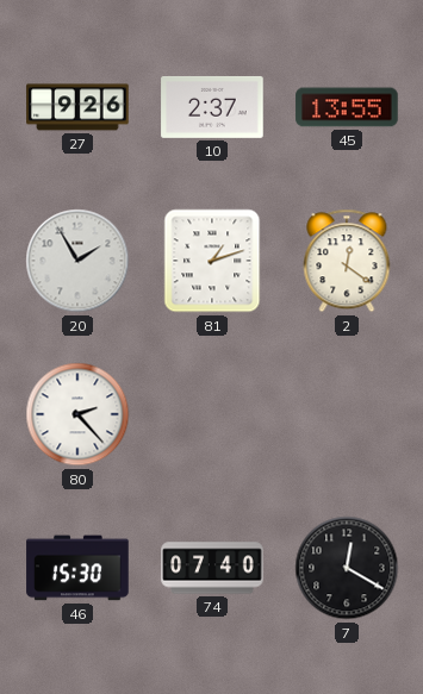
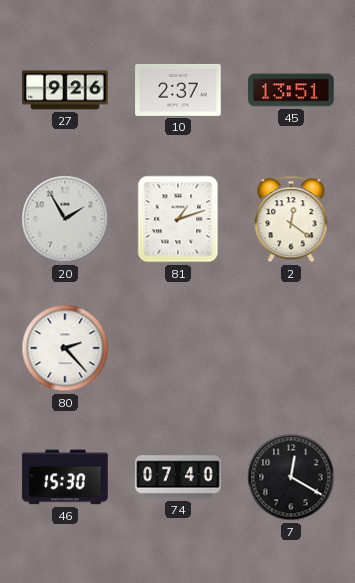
45: 13:55 -> 13:51 (291, 90)
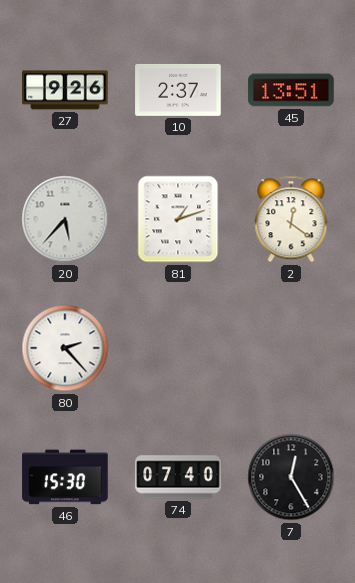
20: 1:55 -> 5:37 (65, 219)
7: 12:20 -> 12:25 (291, 477)
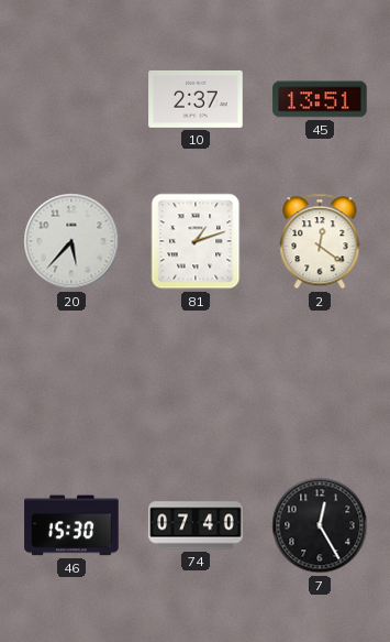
27: 9:26 -> none (65, 90)
80: 2:23 -> none (65, 348)
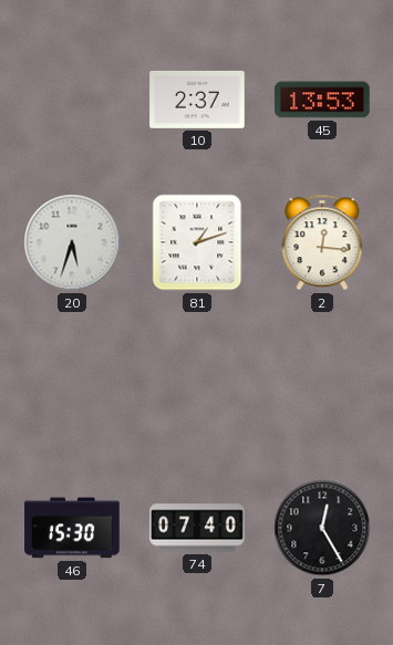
45: 13:51 -> 13:53 (322, 100)
20: 5:37 -> 5:33 (72, 242)
2: 12:21 -> 12:16 (322, 242)
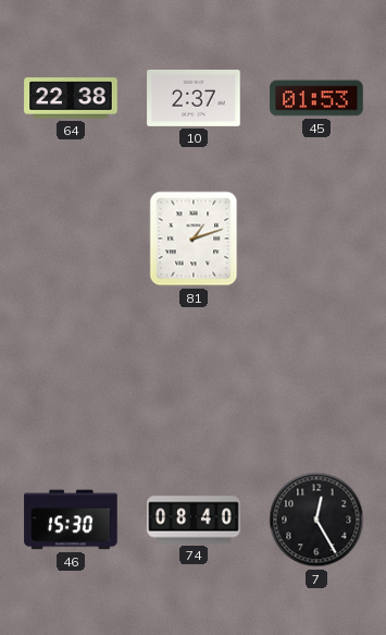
64: none -> 22:38 (71, 98)
45: 13:53 -> 01:53 (316, 98)
20: 5:33 -> none (72, 242)
2: 12:16 -> none (322, 242)
74: 07:40 -> 08:40 (194, 520)
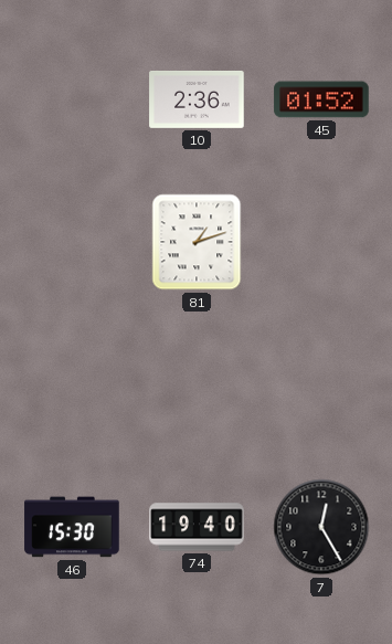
64: 22:38 -> none (71, 98)
10: 2:37 -> 2:36 (197, 99)
45: 01:53 -> 01:52 (321, 99)
74: 08:40 -> 19:40 (197, 527)
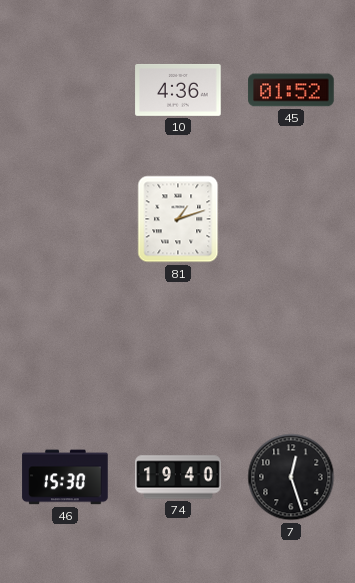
10: 2:36 -> 4:36 (178, 90)
7: 12:25 -> 12:27 (291, 477)
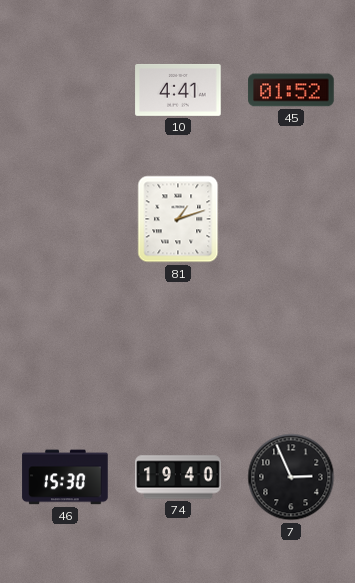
10: 4:36 -> 4:41 (178, 90)
7: 12:27 -> 2:56 (291, 477)
